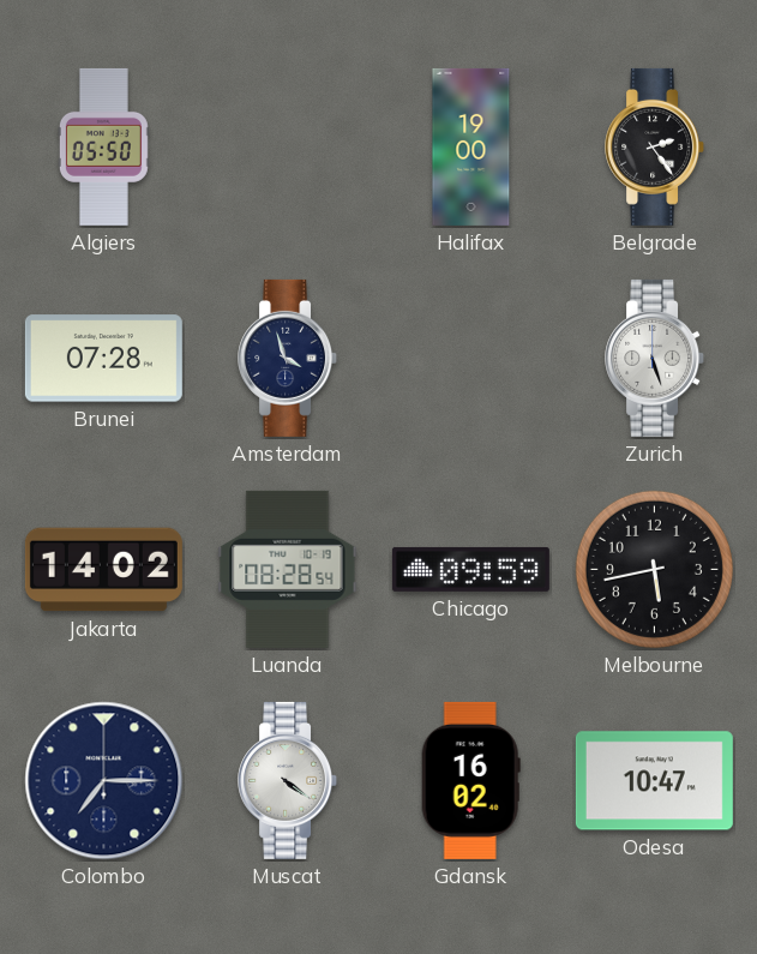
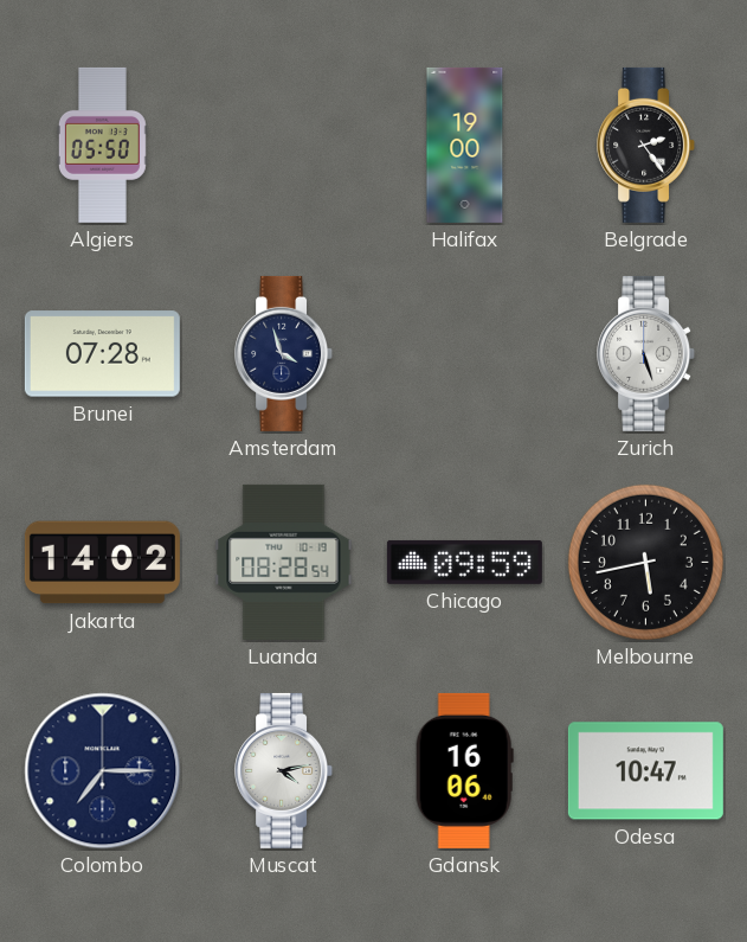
Muscat: 4:21 -> 4:13 (284, 770)
Gdansk: 16:02 -> 16:06 (464, 770)
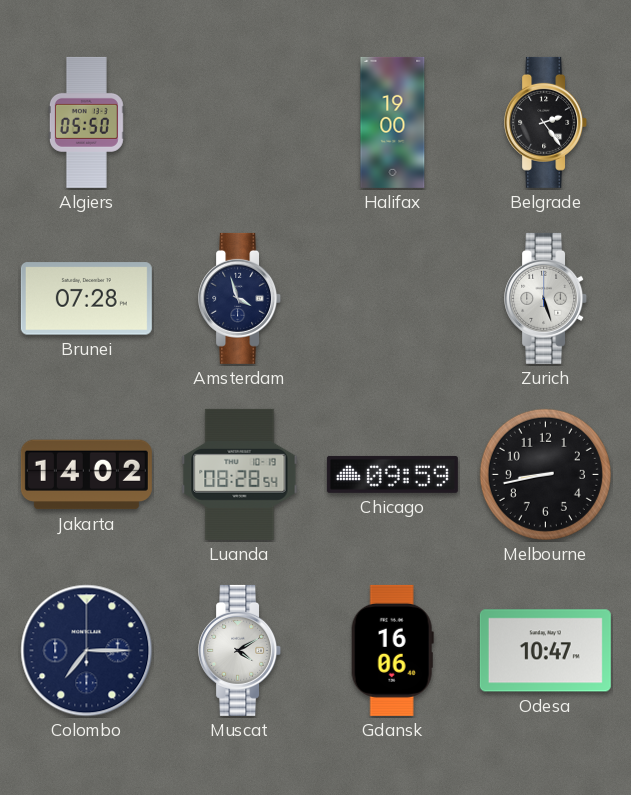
Melbourne: 5:43 -> 8:43 (545, 474)
Muscat: 4:13 -> 4:10 (240, 650)
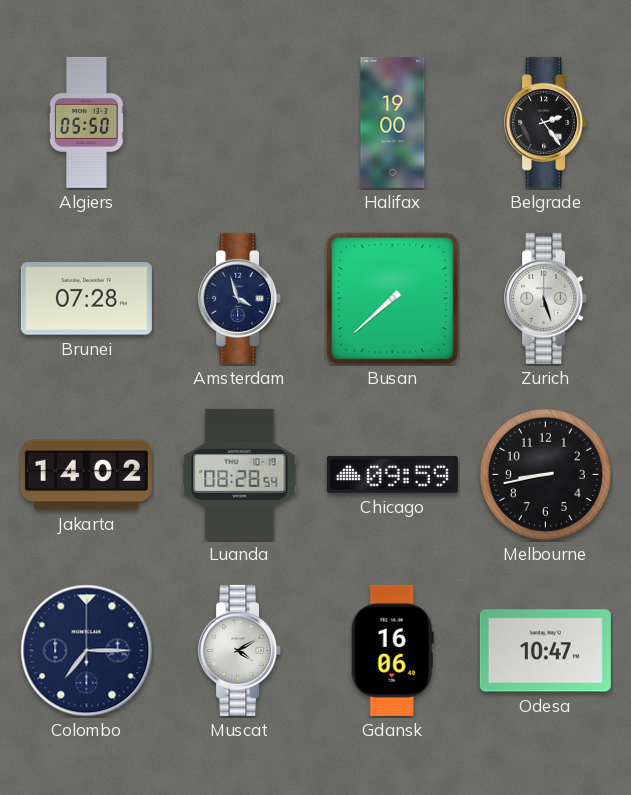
Busan: none -> 7:38 (393, 299)
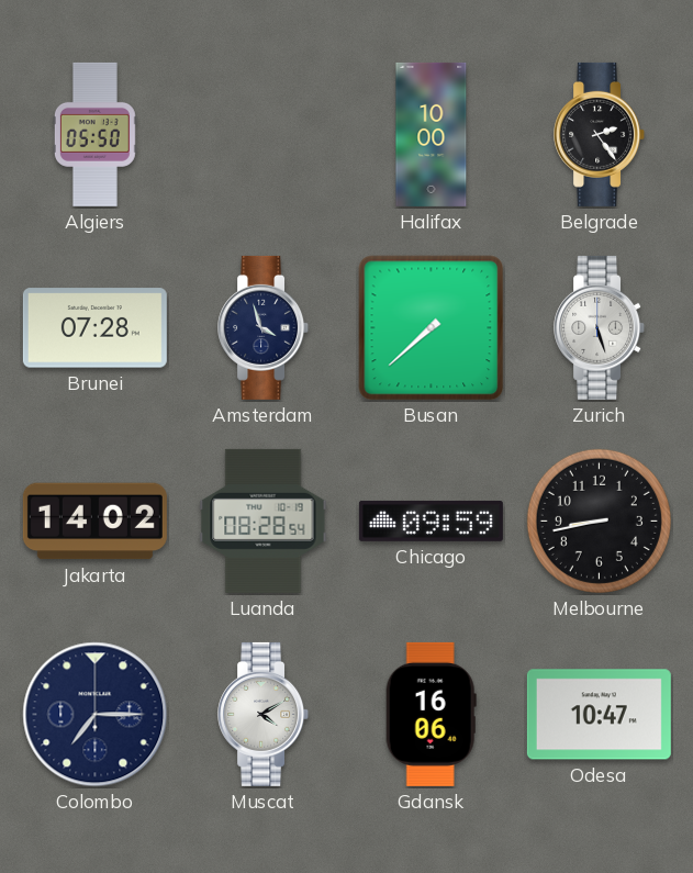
Halifax: 19:00 -> 10:00 (432, 134)
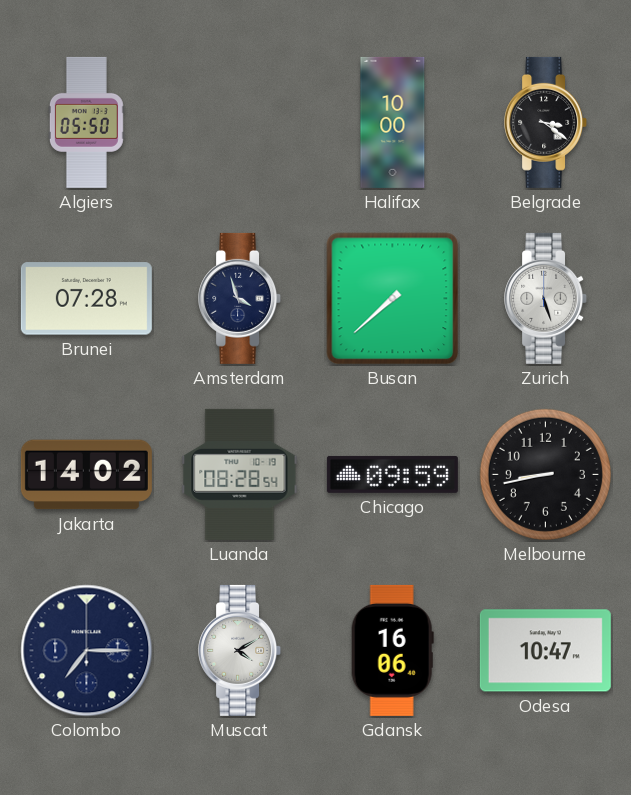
Belgrade: 2:24 -> 3:21 (546, 122)
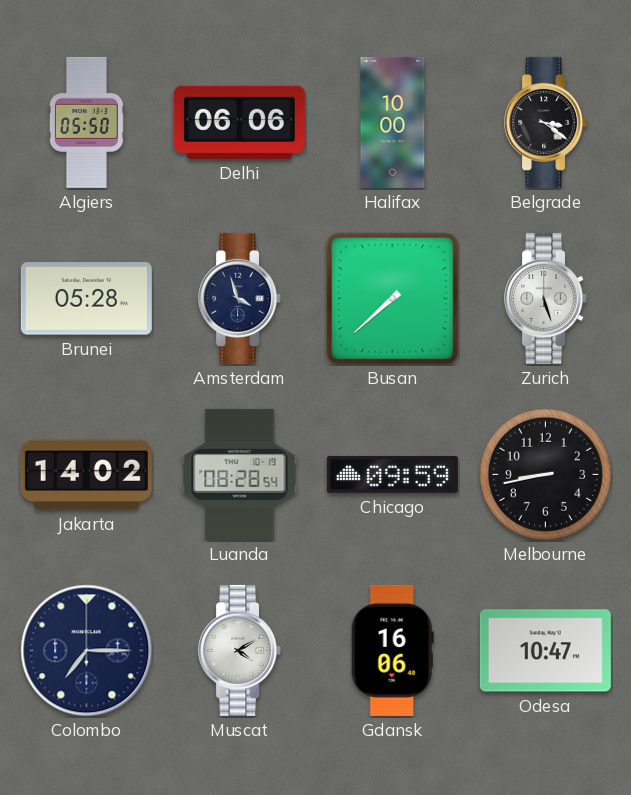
Delhi: none -> 06:06 (239, 122)
Brunei: 07:28 -> 05:28 (86, 299)
